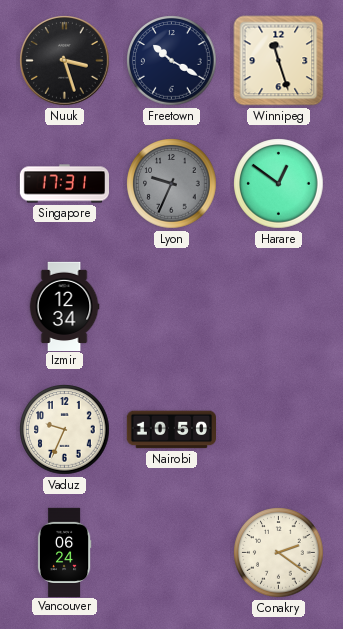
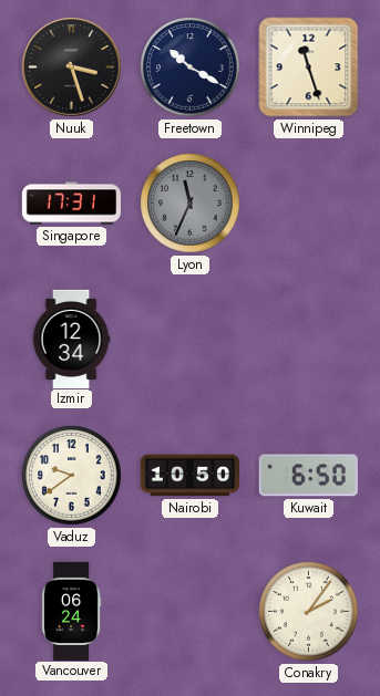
Lyon: 9:34 -> 11:34 (191, 204)
Harare: 12:51 -> none (279, 184)
Vaduz: 9:34 -> 9:39 (72, 476)
Kuwait: none -> 6:50 (308, 476)
Conakry: 2:21 -> 2:06 (309, 612)
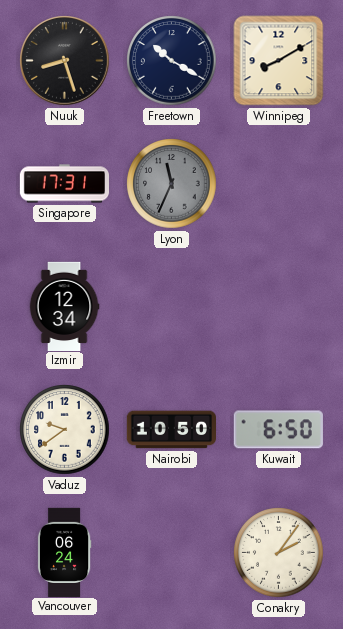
Nuuk: 3:27 -> 8:27 (65, 61)
Winnipeg: 11:27 -> 8:10 (279, 61)
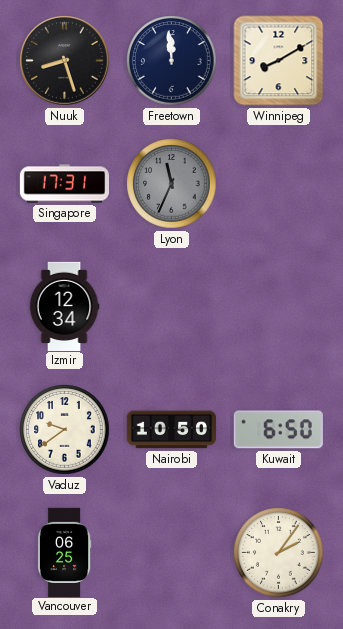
Freetown: 10:20 -> 11:59 (172, 61)
Vancouver: 06:24 -> 06:25 (64, 552)
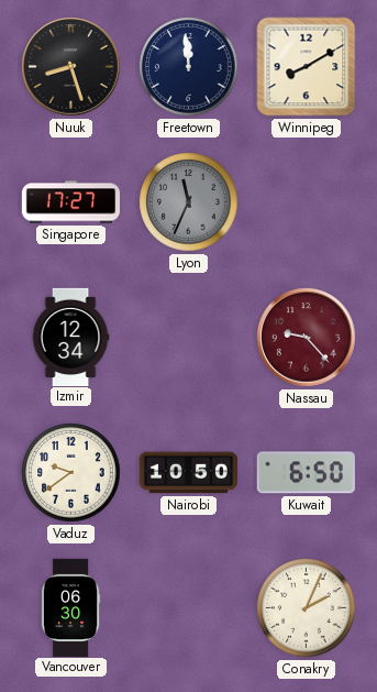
Singapore: 17:31 -> 17:27 (70, 202)
Nassau: none -> 9:23 (307, 338)
Vancouver: 06:25 -> 06:30 (70, 607)
Conakry: 2:06 -> 2:04 (307, 608)
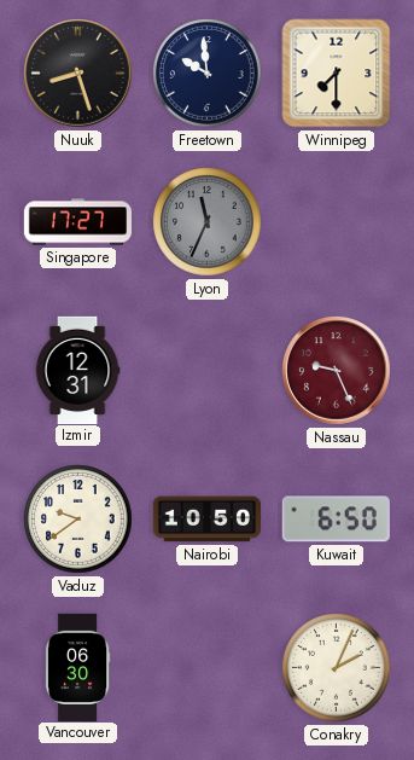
Freetown: 11:59 -> 9:59 (208, 74)
Winnipeg: 8:10 -> 7:30 (337, 74)
Izmir: 12:34 -> 12:31 (77, 370)
Nassau: 9:23 -> 9:26 (337, 371)
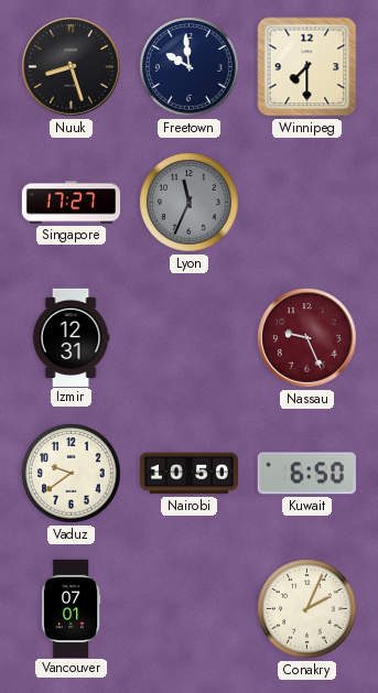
Vancouver: 06:30 -> 07:01 (71, 608)
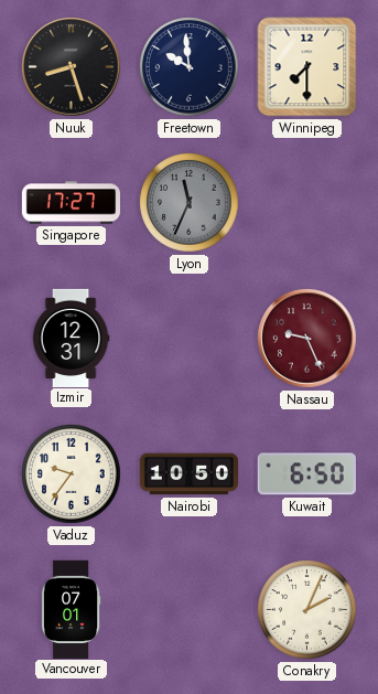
Vaduz: 9:39 -> 9:36 (72, 474)
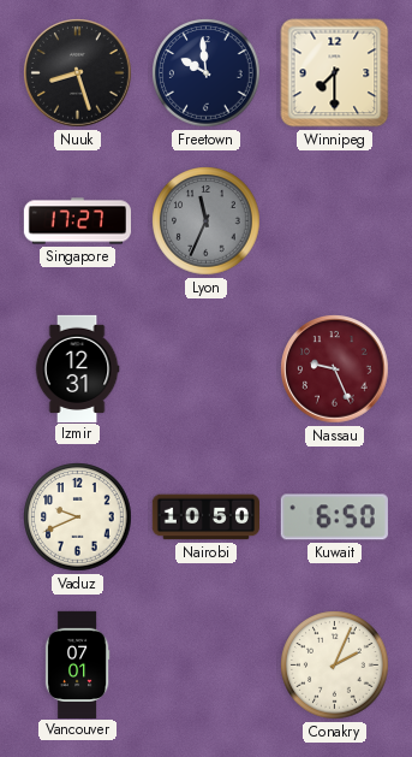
Vaduz: 9:36 -> 9:41 (78, 518)
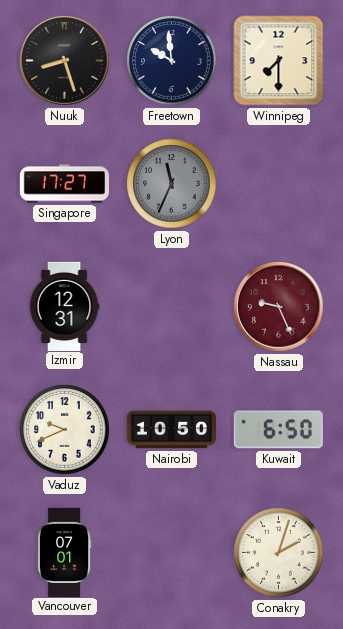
Conakry: 2:04 -> 2:03 (279, 553)
